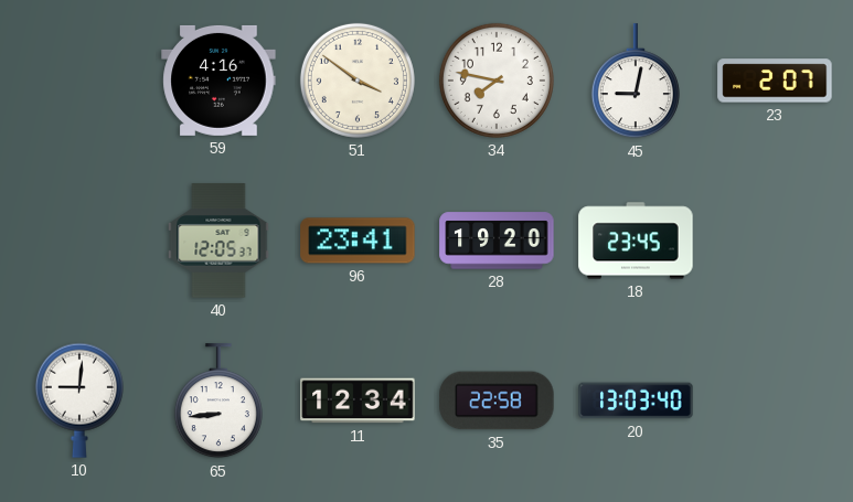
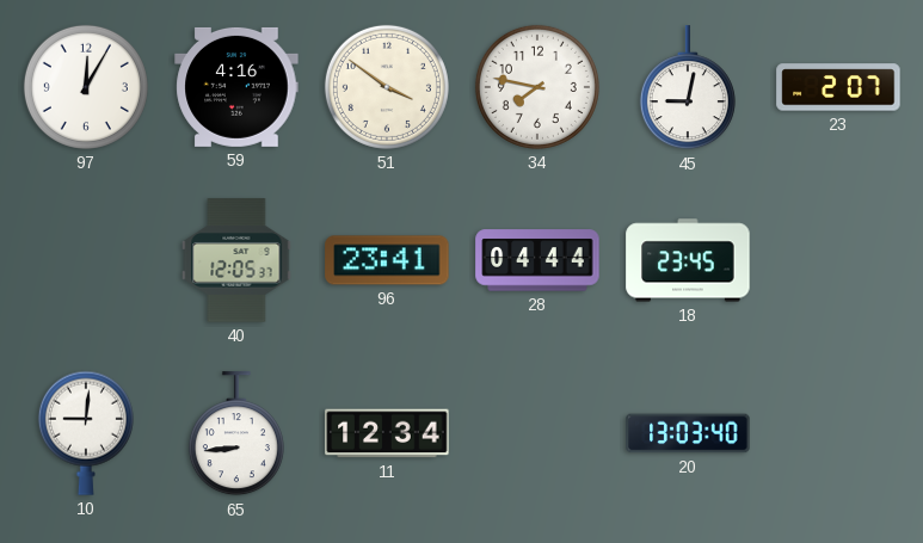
97: none -> 12:05 (86, 87)
28: 19:20 -> 04:44 (537, 260)
35: 22:58 -> none (497, 400)
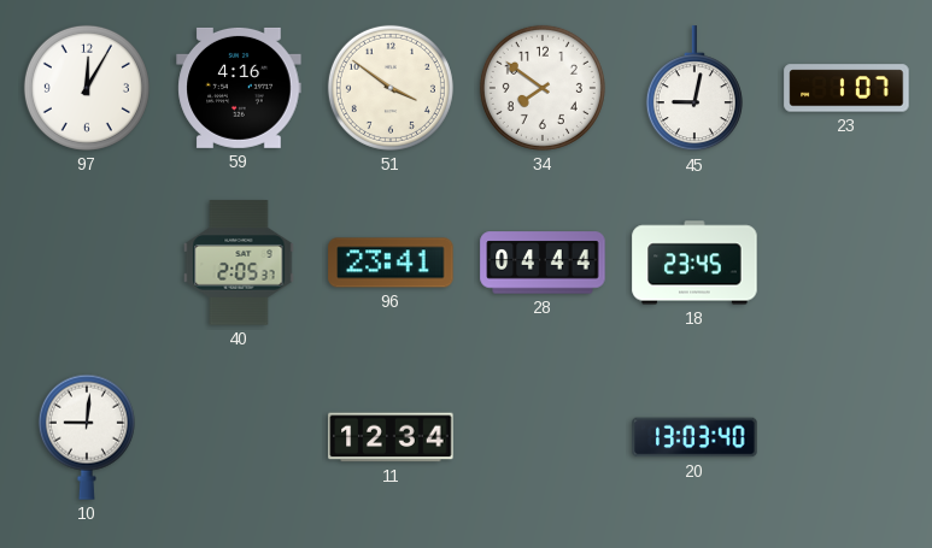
34: 7:47 -> 7:51 (543, 88)
23: 2:07 -> 1:07 (846, 88)
40: 12:05 -> 2:05 (239, 263)
65: 8:44 -> none (236, 434)
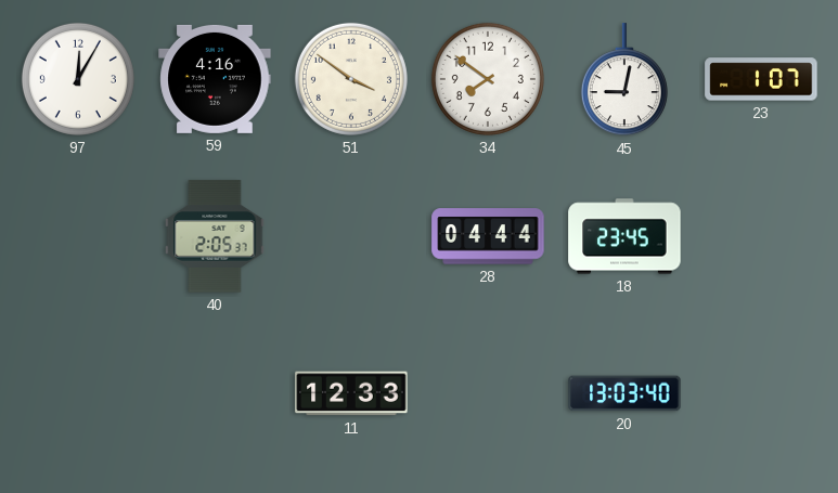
96: 23:41 -> none (391, 263)
10: 9:01 -> none (87, 437)
11: 12:34 -> 12:33 (351, 393)
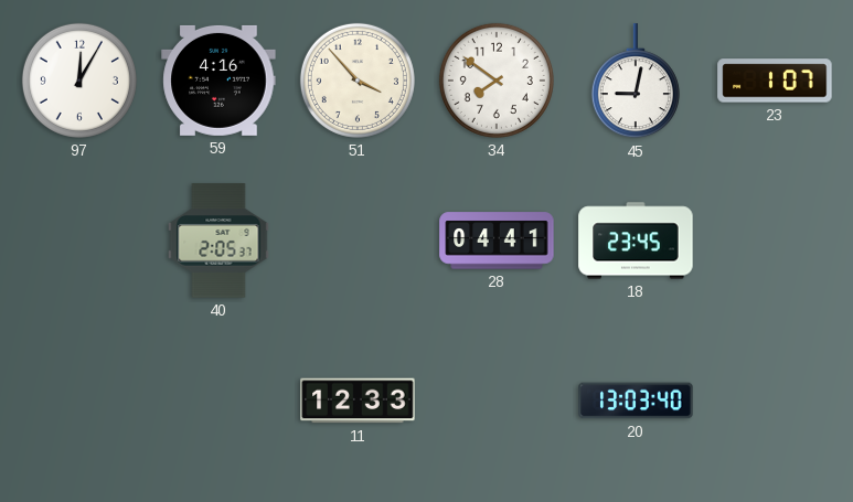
51: 3:51 -> 3:53 (358, 81)
28: 04:44 -> 04:41 (497, 241)
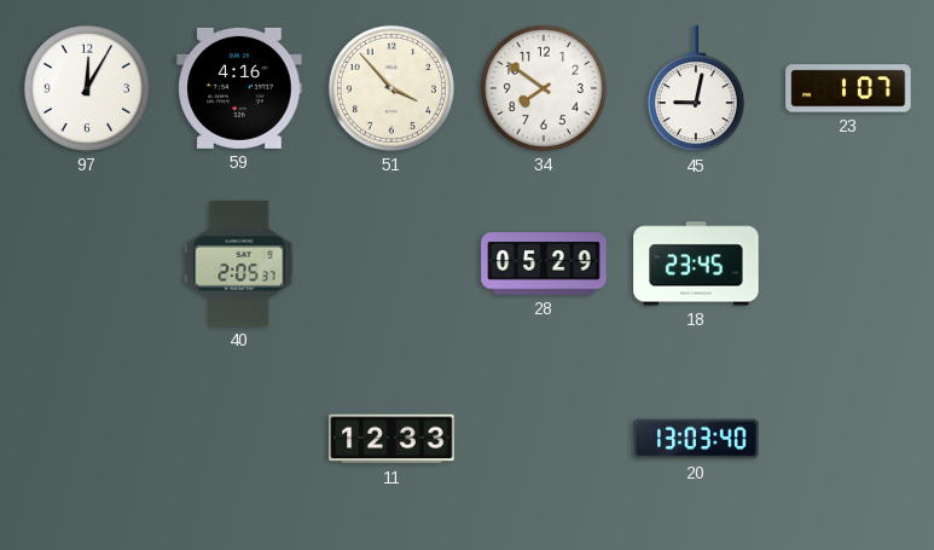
28: 04:41 -> 05:29 (544, 264)
